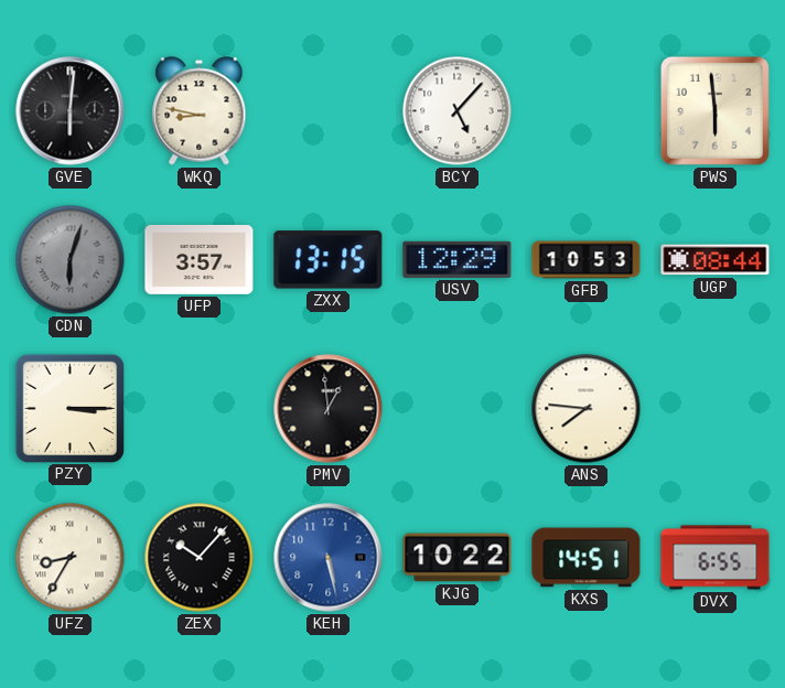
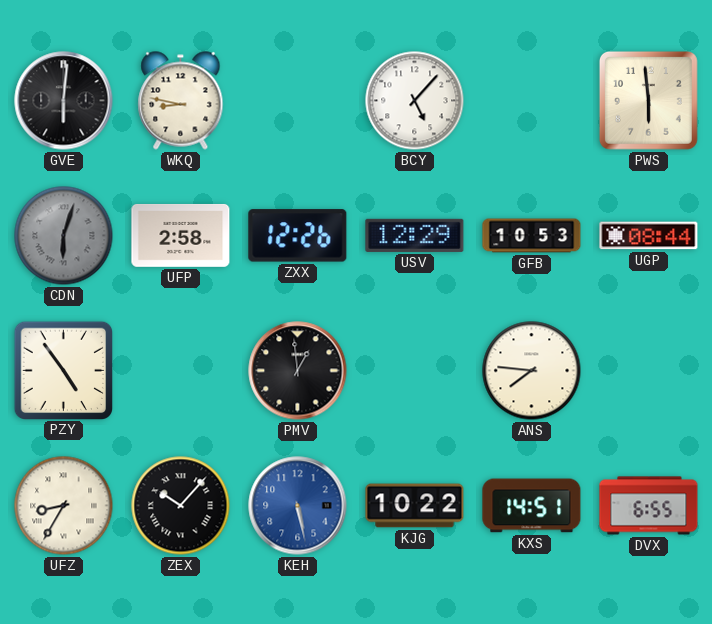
UFP: 3:57 -> 2:58 (181, 235)
ZXX: 13:15 -> 12:26 (298, 236)
PZY: 3:15 -> 4:54 (63, 370)
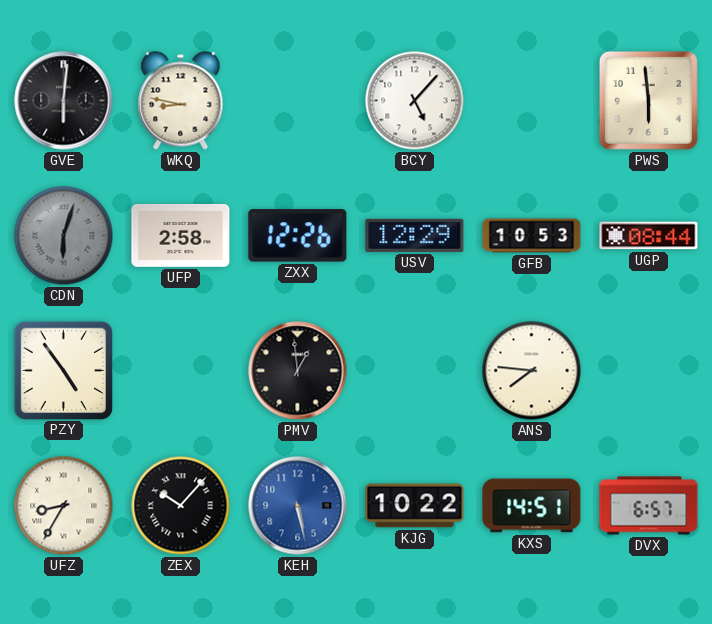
DVX: 6:55 -> 6:57 (649, 506)
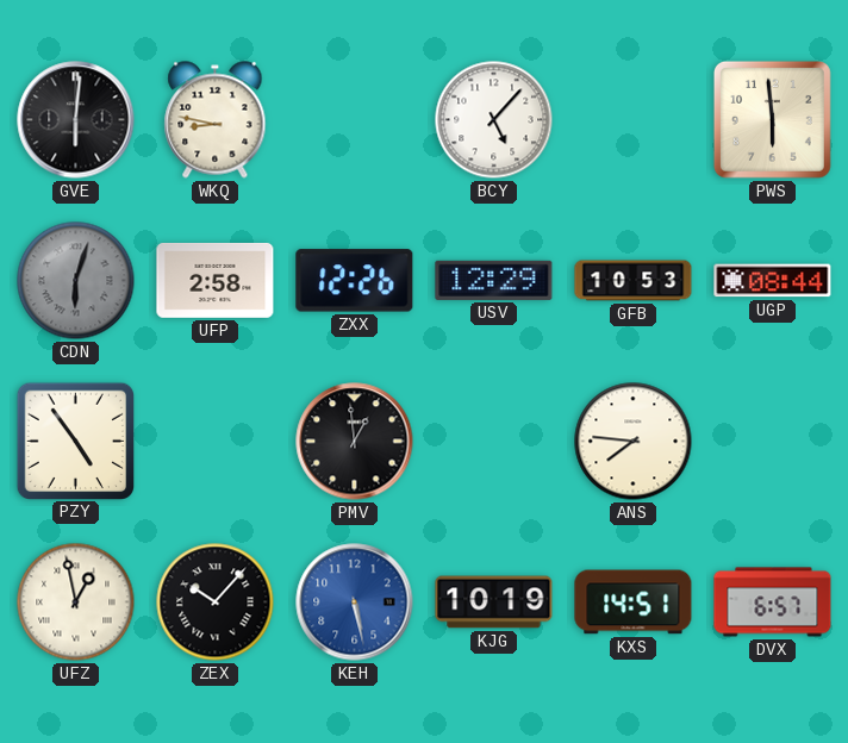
UFZ: 8:35 -> 12:58 (76, 602)
KJG: 10:22 -> 10:19 (494, 602)
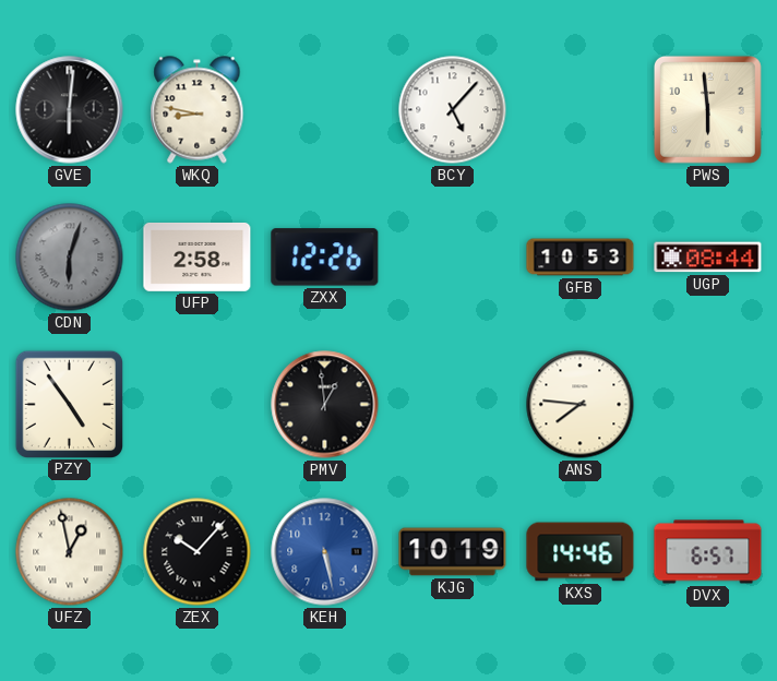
USV: 12:29 -> none (494, 280)
KXS: 14:51 -> 14:46 (581, 552)
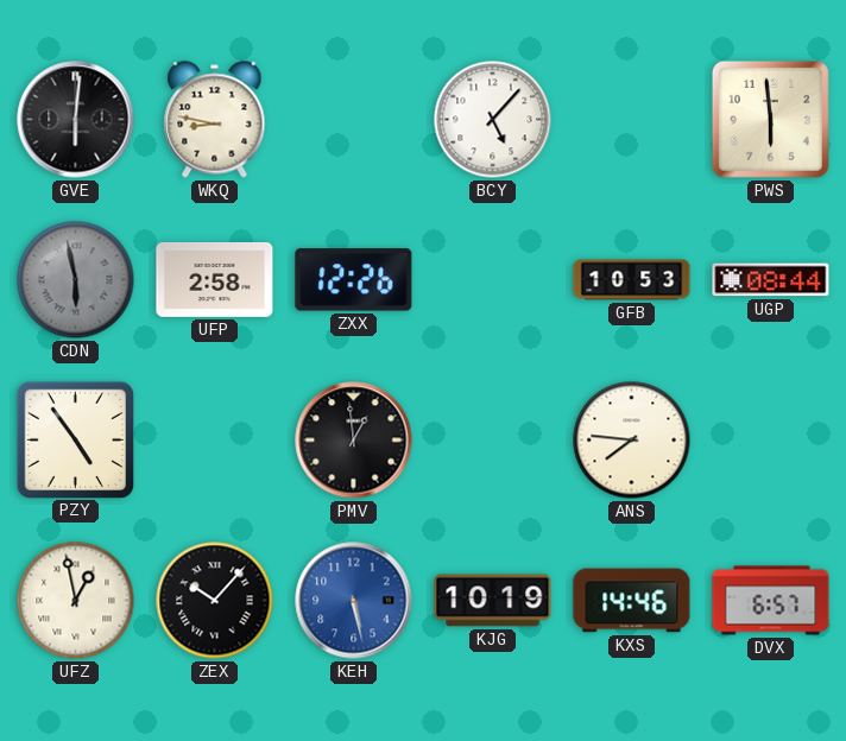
CDN: 6:03 -> 5:58 (76, 280)
